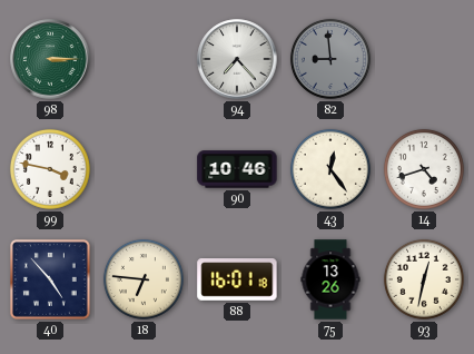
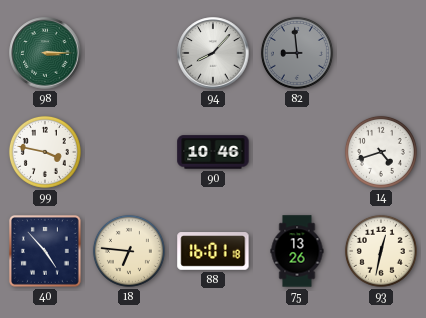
94: 7:23 -> 8:07 (213, 53)
43: 12:24 -> none (330, 169)
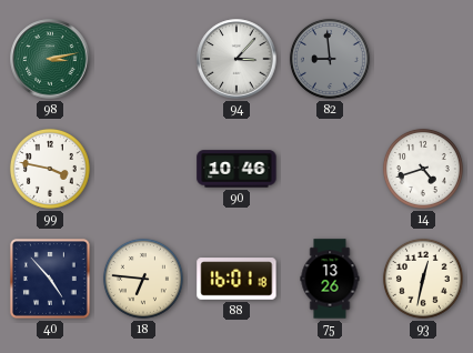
98: 3:15 -> 3:13 (50, 59)
94: 8:07 -> 3:07 (236, 59)
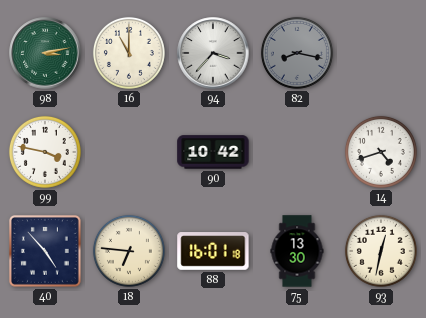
16: none -> 11:00 (129, 53)
94: 3:07 -> 3:37 (213, 53)
82: 8:59 -> 8:17 (297, 53)
90: 10:46 -> 10:42 (213, 152)
75: 13:26 -> 13:30 (297, 251)
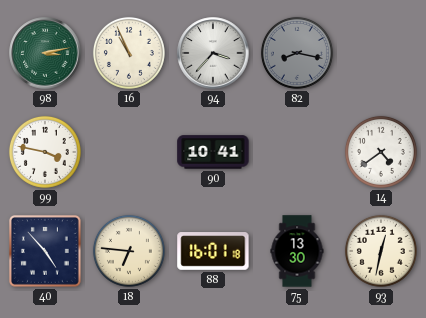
16: 11:00 -> 10:56 (129, 53)
90: 10:42 -> 10:41 (213, 152)
14: 4:42 -> 4:39 (381, 152)
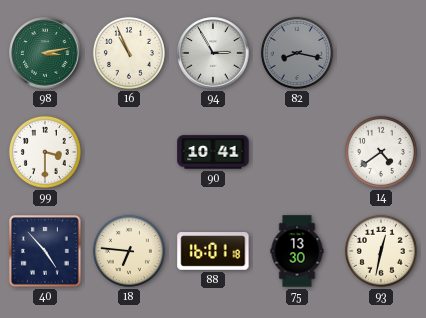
94: 3:37 -> 2:55 (213, 53)
99: 3:47 -> 3:30 (45, 152)
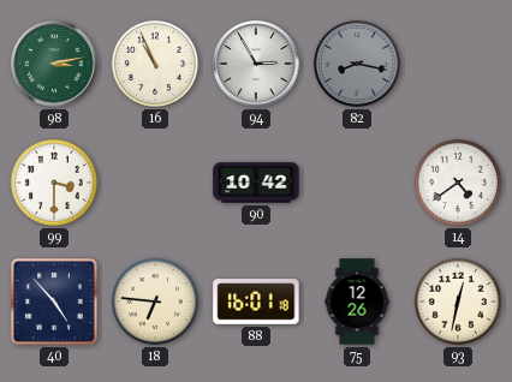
90: 10:41 -> 10:42 (256, 183)
75: 13:30 -> 12:26 (357, 302)
